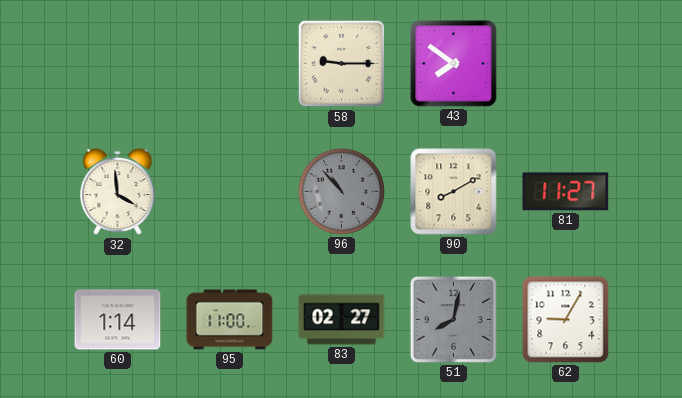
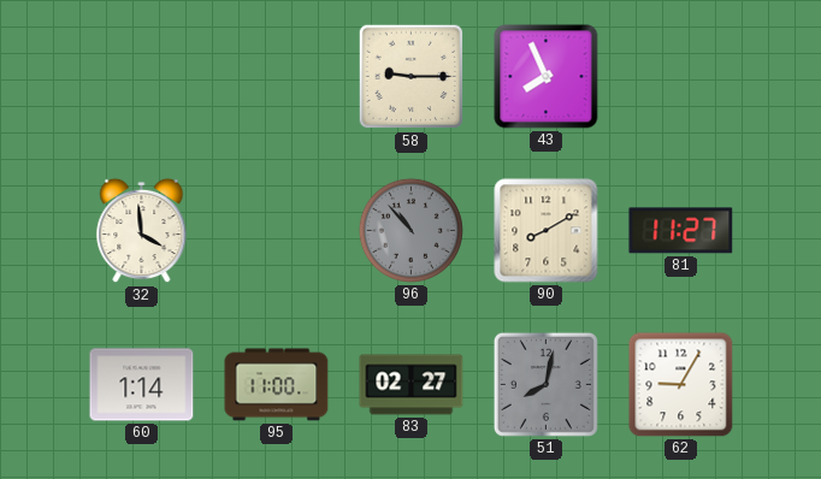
43: 7:51 -> 7:56 (547, 77)
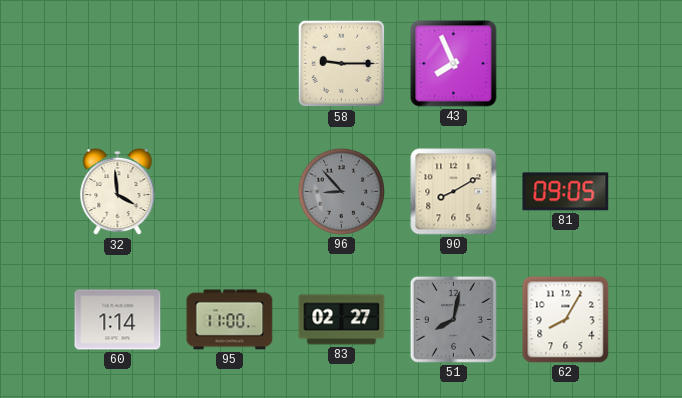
96: 10:53 -> 8:53 (341, 191)
81: 11:27 -> 09:05 (566, 192)
62: 9:05 -> 8:05 (566, 320)
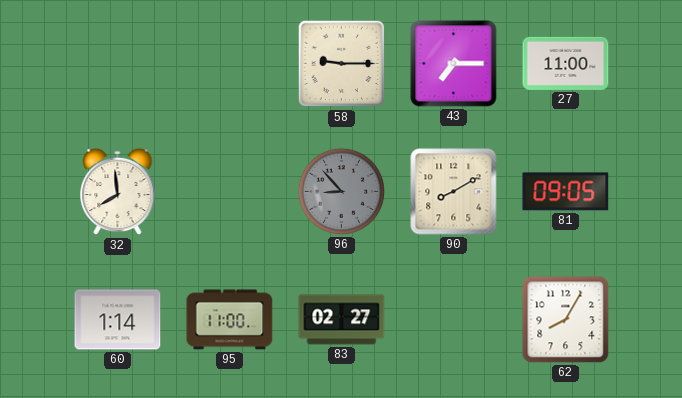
43: 7:56 -> 7:15 (454, 64)
27: none -> 11:00 (566, 63)
32: 3:59 -> 7:59 (118, 192)
51: 8:02 -> none (453, 319)
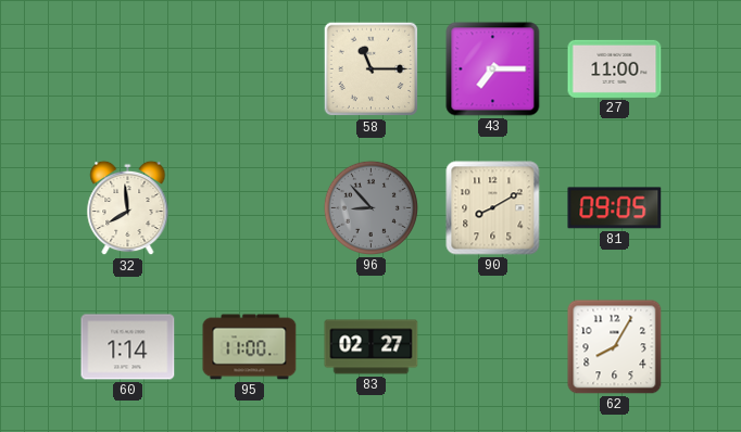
58: 9:15 -> 11:15 (372, 69)
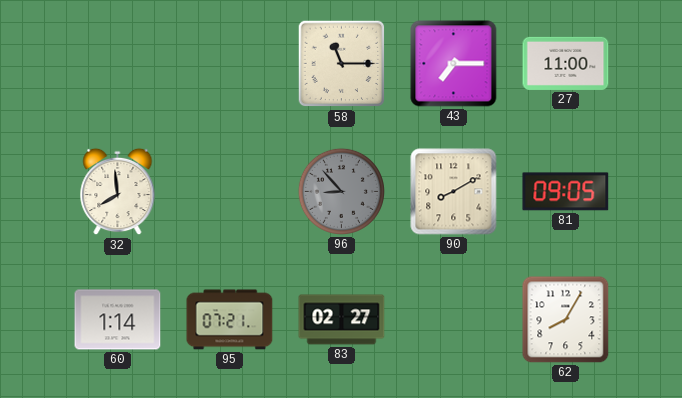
95: 11:00 -> 07:21 (230, 320)
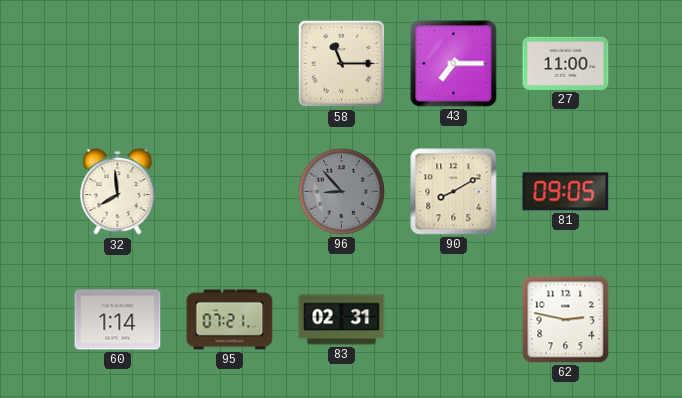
83: 02:27 -> 02:31 (342, 320)
62: 8:05 -> 2:47 (566, 320)
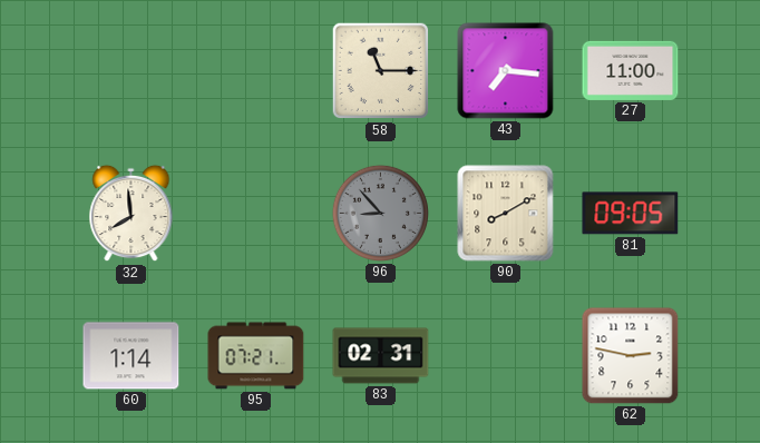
43: 7:15 -> 7:16 (506, 71)
